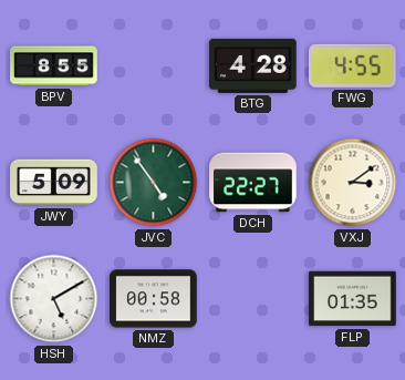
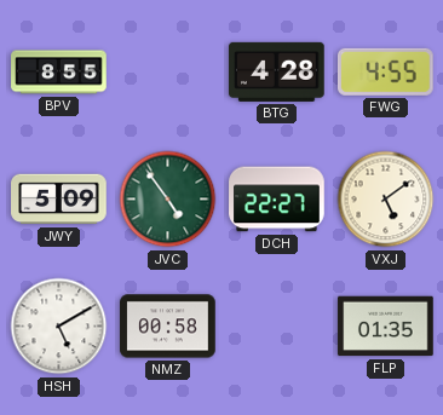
VXJ: 3:09 -> 5:09 (386, 200)
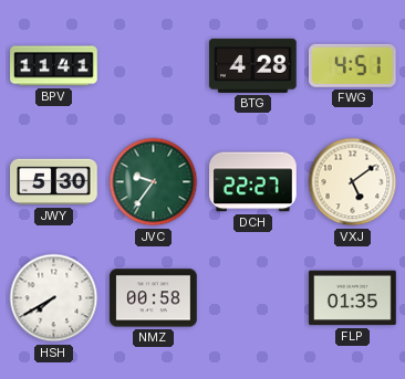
BPV: 8:55 -> 11:41 (54, 66)
FWG: 4:55 -> 4:51 (353, 65)
JWY: 5:09 -> 5:30 (54, 182)
JVC: 4:54 -> 9:36 (154, 182)
HSH: 5:10 -> 7:40 (54, 298)
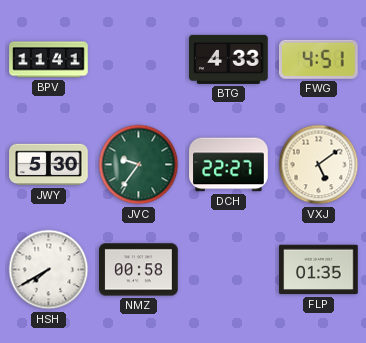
BTG: 4:28 -> 4:33 (229, 59)
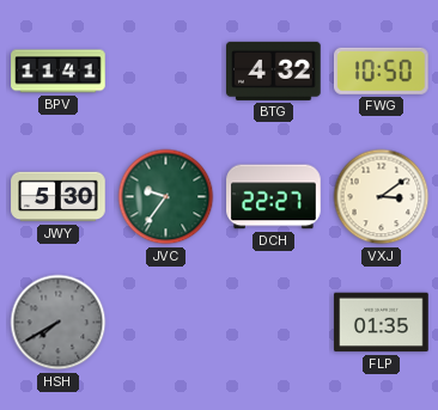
BTG: 4:33 -> 4:32 (274, 71)
FWG: 4:51 -> 10:50 (382, 71)
VXJ: 5:09 -> 3:09 (382, 197)
HSH dial: white -> grey (59, 323)
NMZ: 00:58 -> none (139, 270)
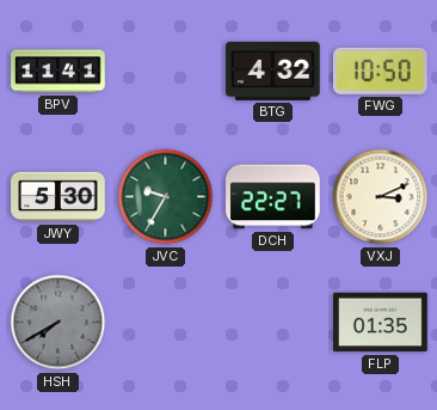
JVC: 9:36 -> 9:35 (166, 197)
VXJ: 3:09 -> 3:11 (381, 197)
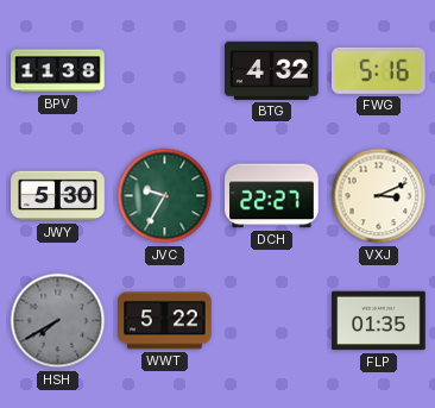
BPV: 11:41 -> 11:38 (58, 71)
FWG: 10:50 -> 5:16 (379, 70)
WWT: none -> 5:22 (165, 321)
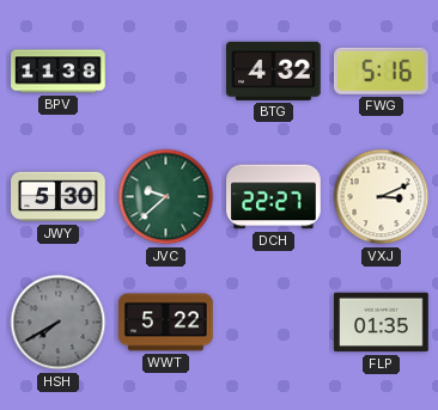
JVC: 9:35 -> 9:38 (166, 197)
